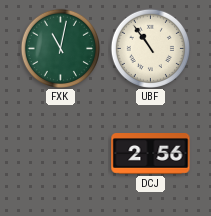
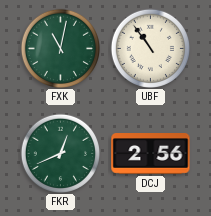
FKR: none -> 12:41 (60, 153)
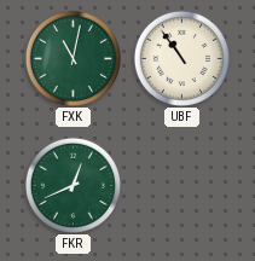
DCJ: 2:56 -> none (151, 154)
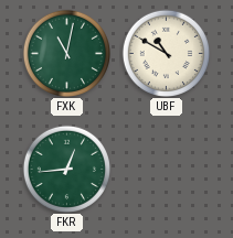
UBF: 10:54 -> 10:50 (166, 53)
FKR: 12:41 -> 12:44 (66, 169)
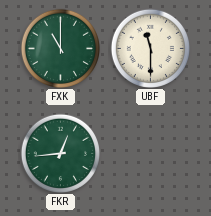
FXK: 11:02 -> 11:00 (60, 48)
UBF: 10:50 -> 11:30 (150, 48)
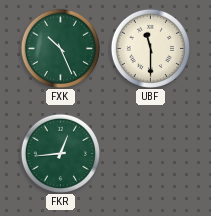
FXK: 11:00 -> 10:26 (60, 48)
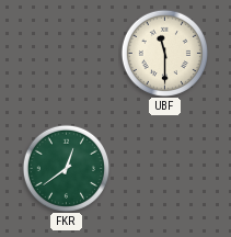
FXK: 10:26 -> none (60, 48)
FKR: 12:44 -> 12:39 (66, 168)
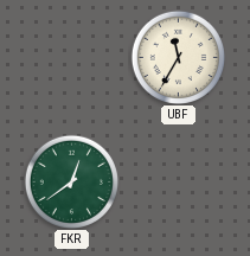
UBF: 11:30 -> 11:35 (178, 57)
